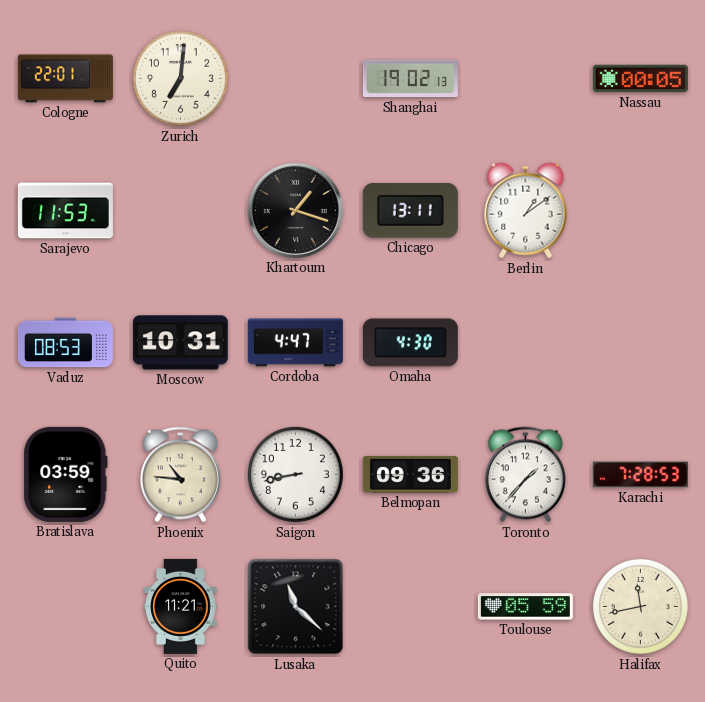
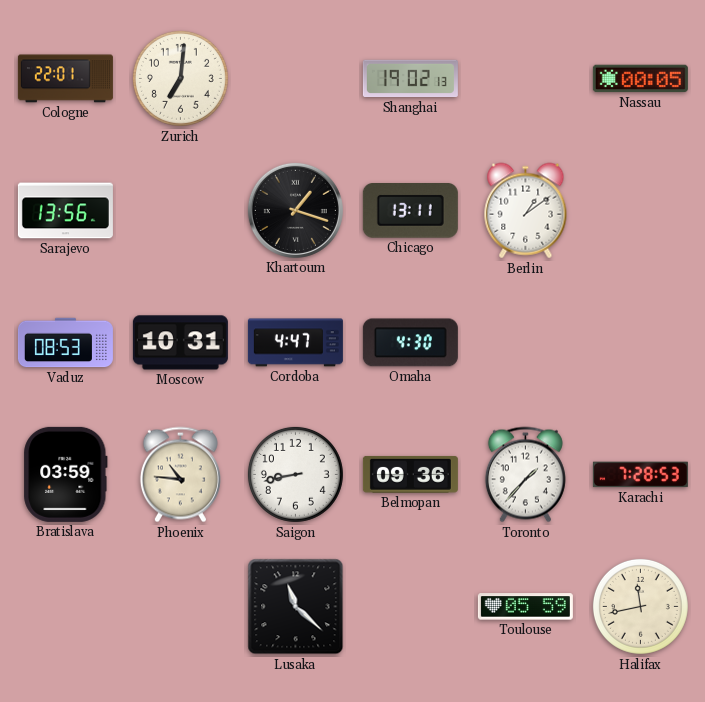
Sarajevo: 11:53 -> 13:56 (65, 211)
Quito: 11:21 -> none (181, 606)
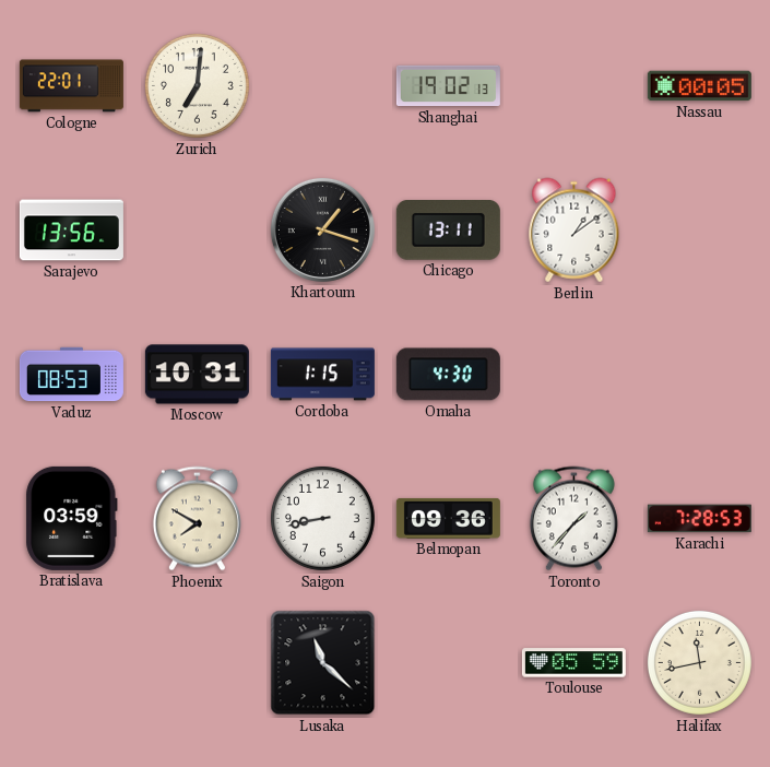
Cordoba: 4:47 -> 1:15 (322, 375)
Phoenix: 10:46 -> 7:50 (197, 519)
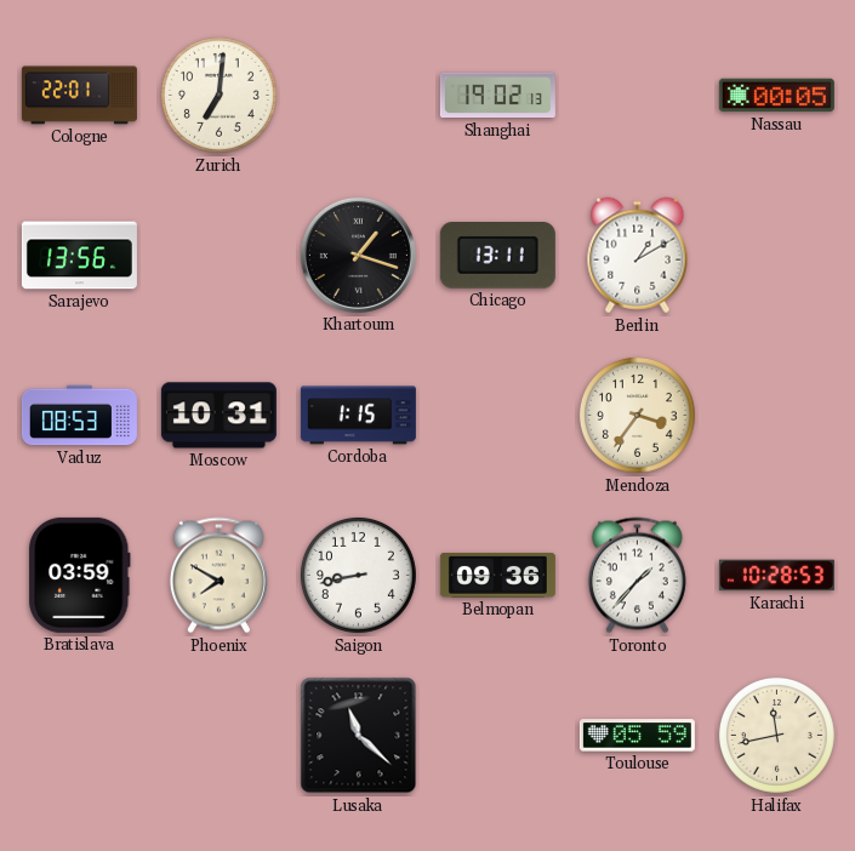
Berlin: 1:09 -> 1:10 (638, 256)
Omaha: 4:30 -> none (448, 375)
Mendoza: none -> 3:36 (637, 415)
Karachi: 7:28 -> 10:28 (776, 576)
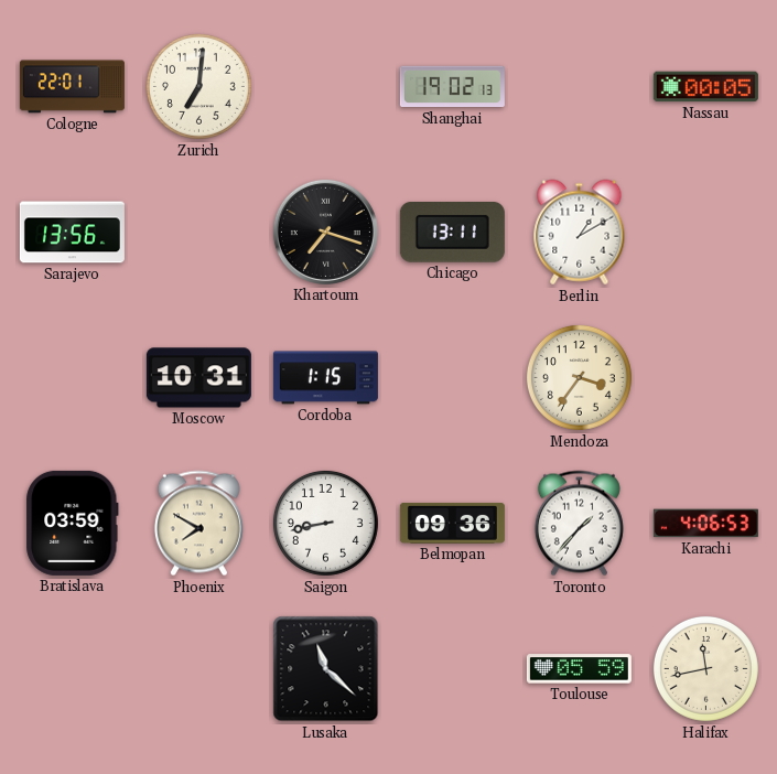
Khartoum: 1:18 -> 7:18 (325, 232)
Vaduz: 08:53 -> none (79, 416)
Karachi: 10:28 -> 4:06 (705, 524)
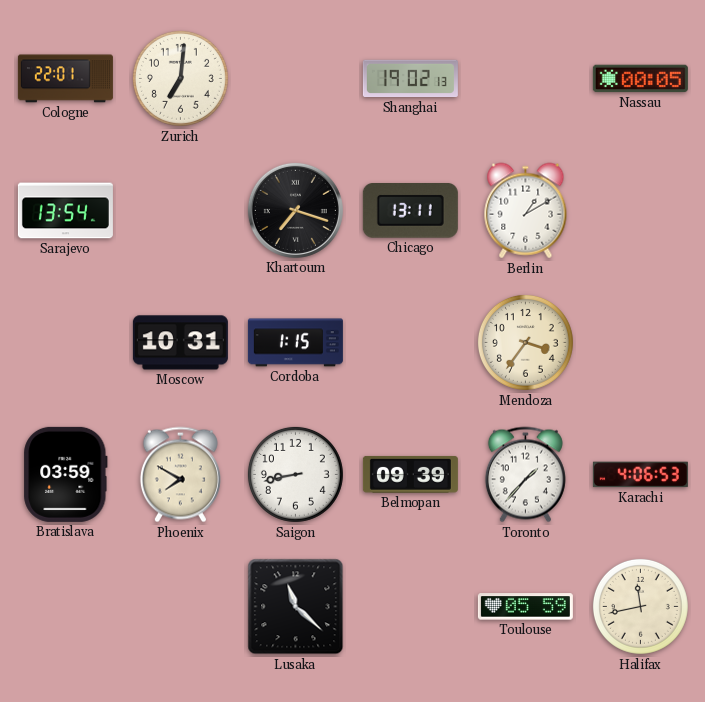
Sarajevo: 13:56 -> 13:54 (65, 211)
Belmopan: 09:36 -> 09:39 (410, 474)
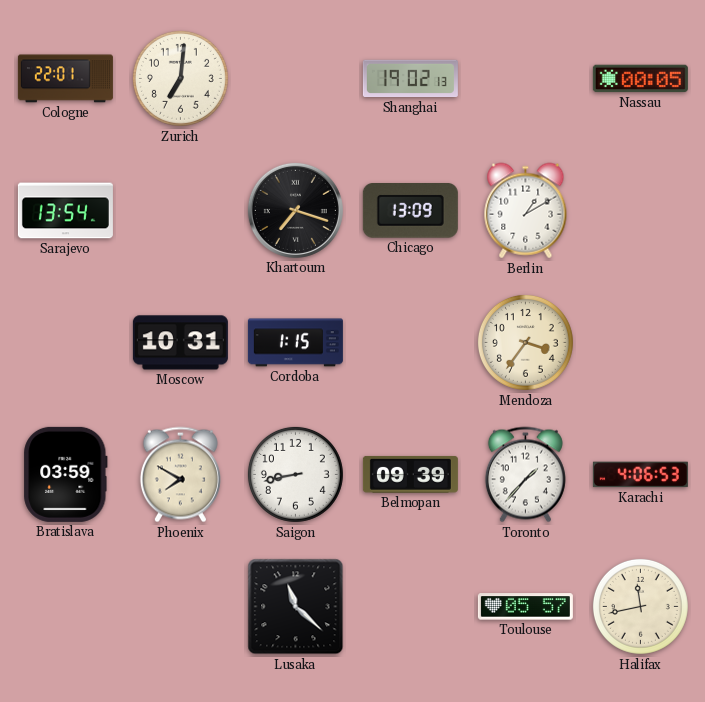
Chicago: 13:11 -> 13:09 (410, 211)
Toulouse: 05:59 -> 05:57 (525, 607)
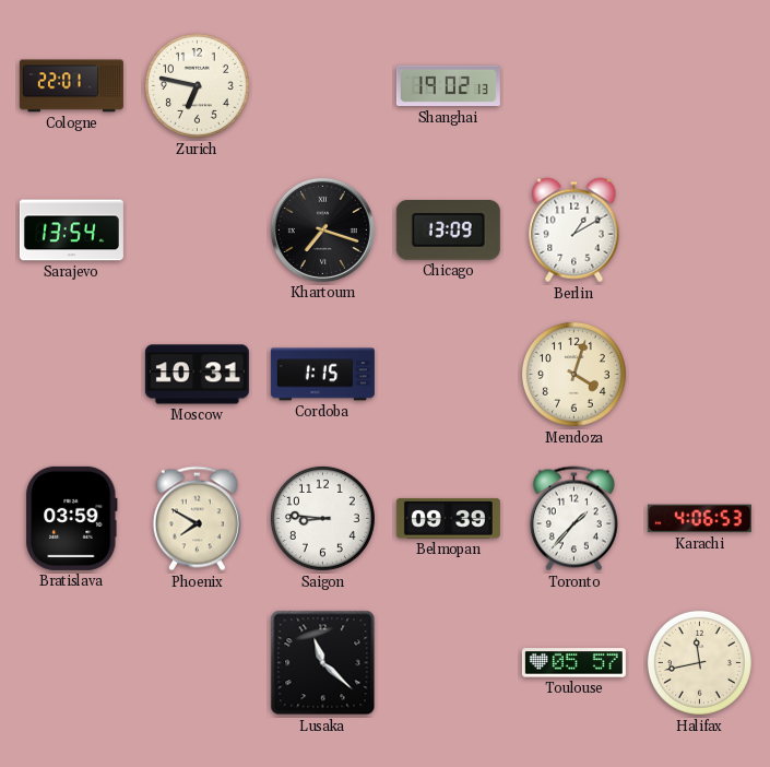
Zurich: 7:01 -> 6:47 (197, 85)
Nassau: 00:05 -> none (640, 79)
Mendoza: 3:36 -> 4:03 (573, 374)
Saigon: 8:43 -> 8:46 (322, 518)
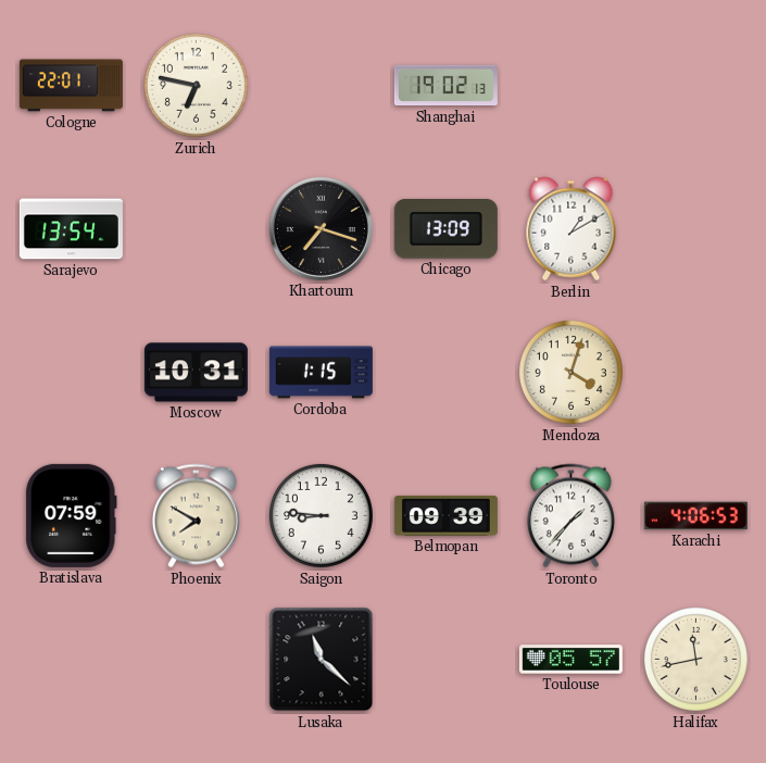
Bratislava: 03:59 -> 07:59 (72, 515)
